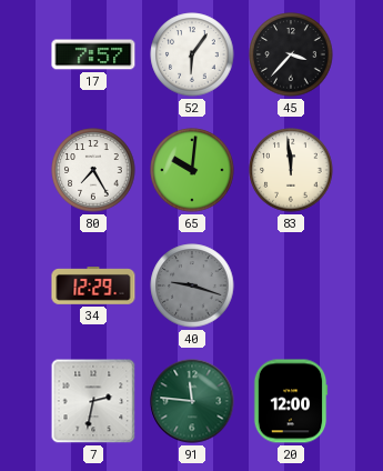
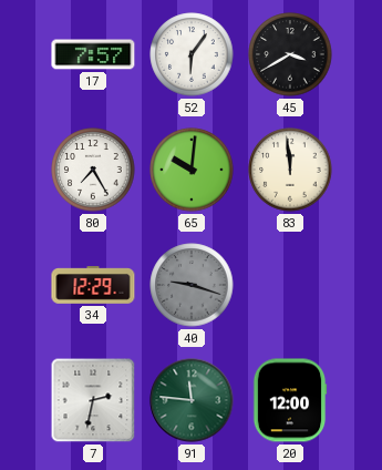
45: 3:37 -> 3:40 (290, 54)
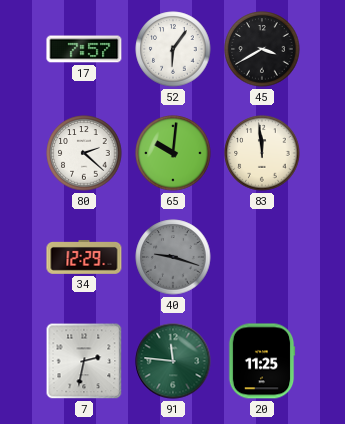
80: 7:25 -> 2:22 (84, 153)
20: 12:00 -> 11:25 (262, 361)
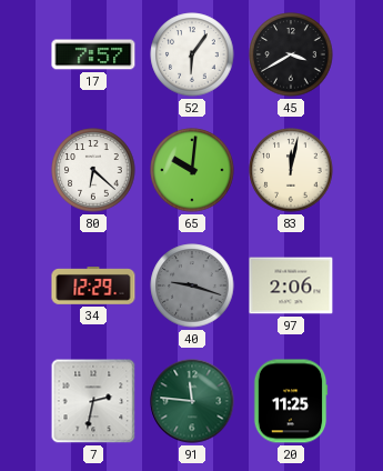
80: 2:22 -> 6:22 (93, 170)
83: 11:59 -> 12:02 (291, 170)
97: none -> 2:06 (291, 285)
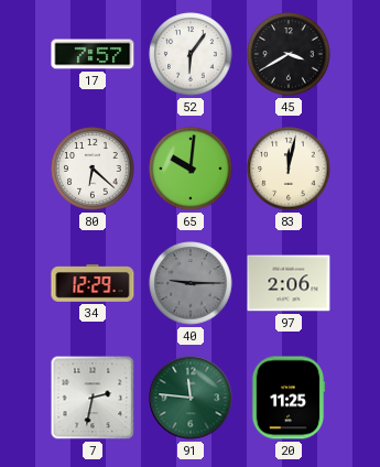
40: 9:18 -> 9:15 (191, 283)
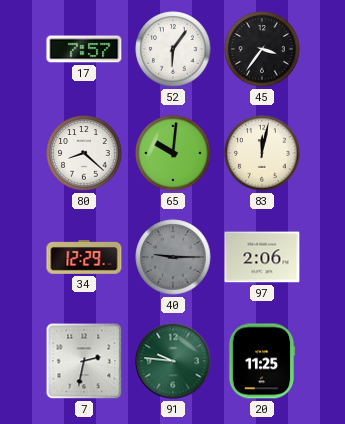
45: 3:40 -> 3:36 (262, 49)
80: 6:22 -> 8:22 (84, 153)
91: 11:46 -> 9:46 (173, 361)
